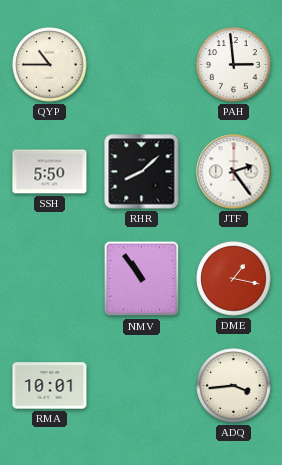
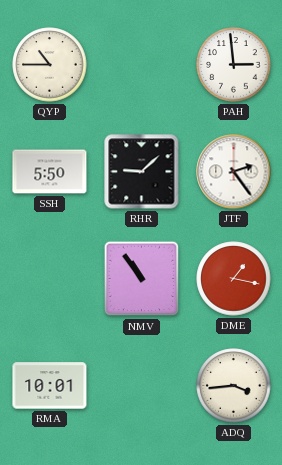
RHR: 8:08 -> 9:08 (142, 172)
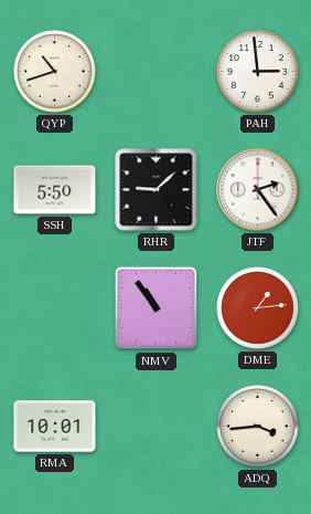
QYP: 10:45 -> 10:42 (55, 72)
DME: 1:17 -> 1:14 (258, 308)
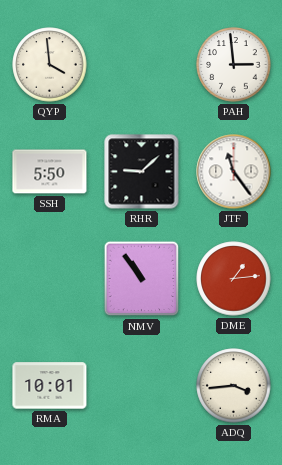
QYP: 10:42 -> 3:59 (50, 65)
JTF: 2:24 -> 11:24 (234, 172)
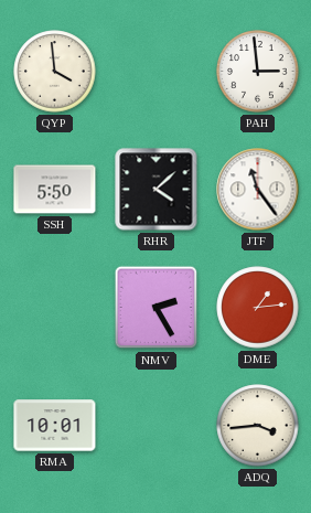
RHR: 9:08 -> 4:08 (157, 190)
NMV: 10:54 -> 2:25 (157, 308)
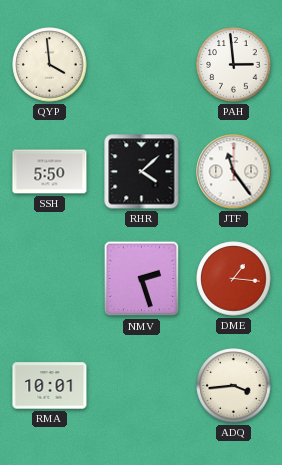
NMV: 2:25 -> 2:27 (142, 279)
DME: 1:14 -> 1:16 (234, 279)
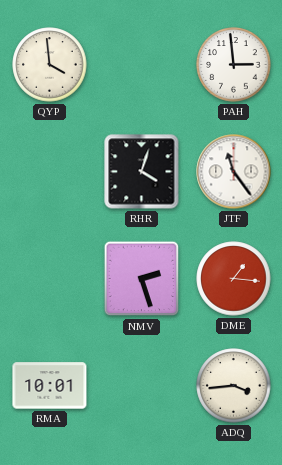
SSH: 5:50 -> none (50, 172)
RHR: 4:08 -> 4:03 (142, 172)
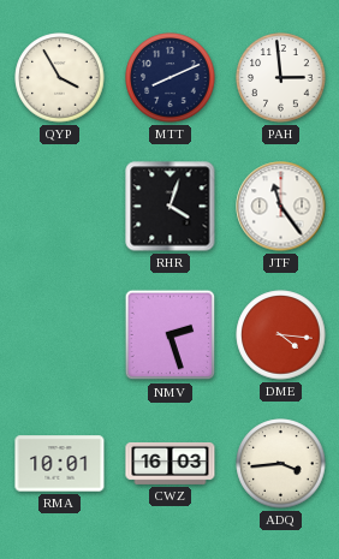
QYP: 3:59 -> 3:55 (60, 78)
MTT: none -> 8:11 (171, 78)
DME: 1:16 -> 4:16 (281, 335)
CWZ: none -> 16:03 (171, 463)
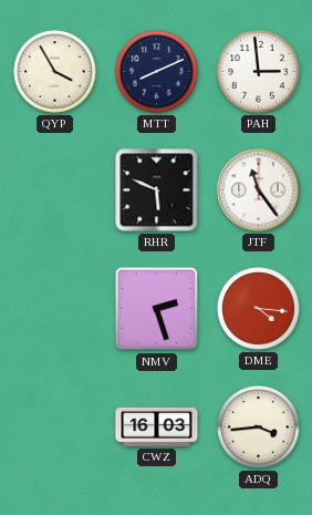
RHR: 4:03 -> 5:49 (157, 190)
RMA: 10:01 -> none (60, 464)
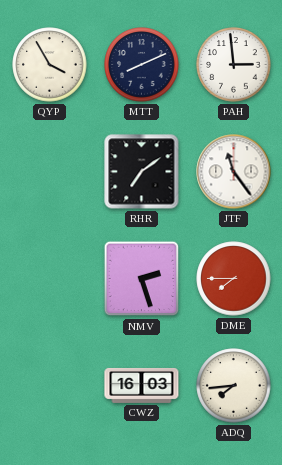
RHR: 5:49 -> 7:09 (142, 172)
DME: 4:16 -> 7:45 (234, 279)
ADQ: 3:44 -> 7:44 (234, 386)
